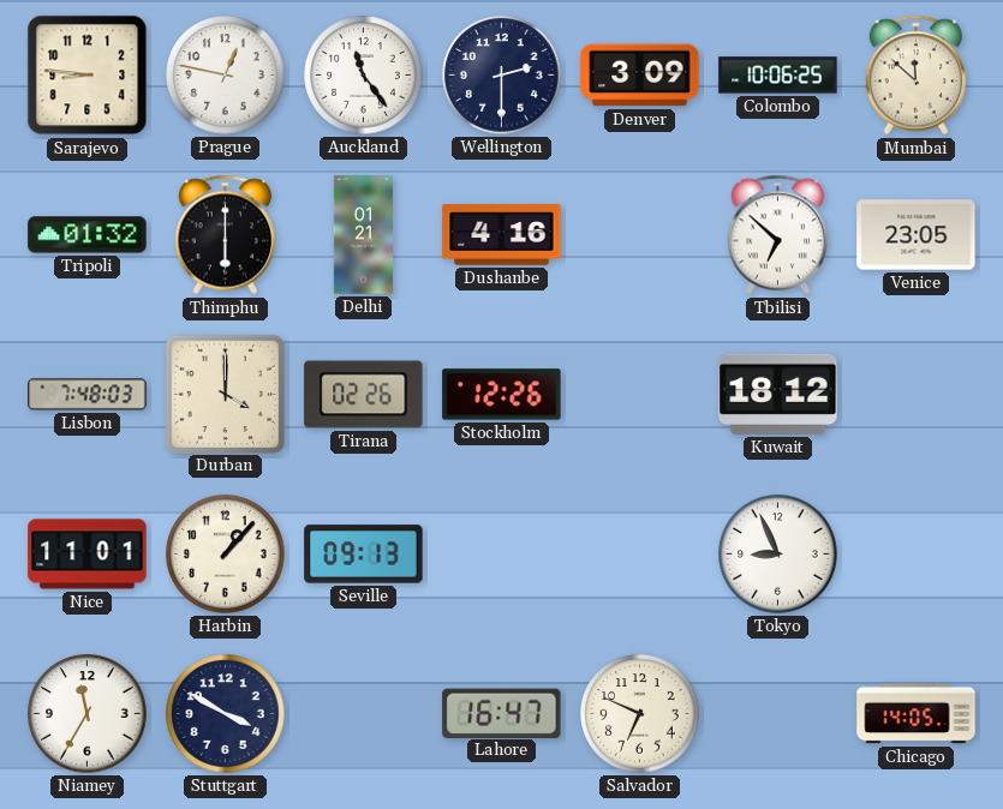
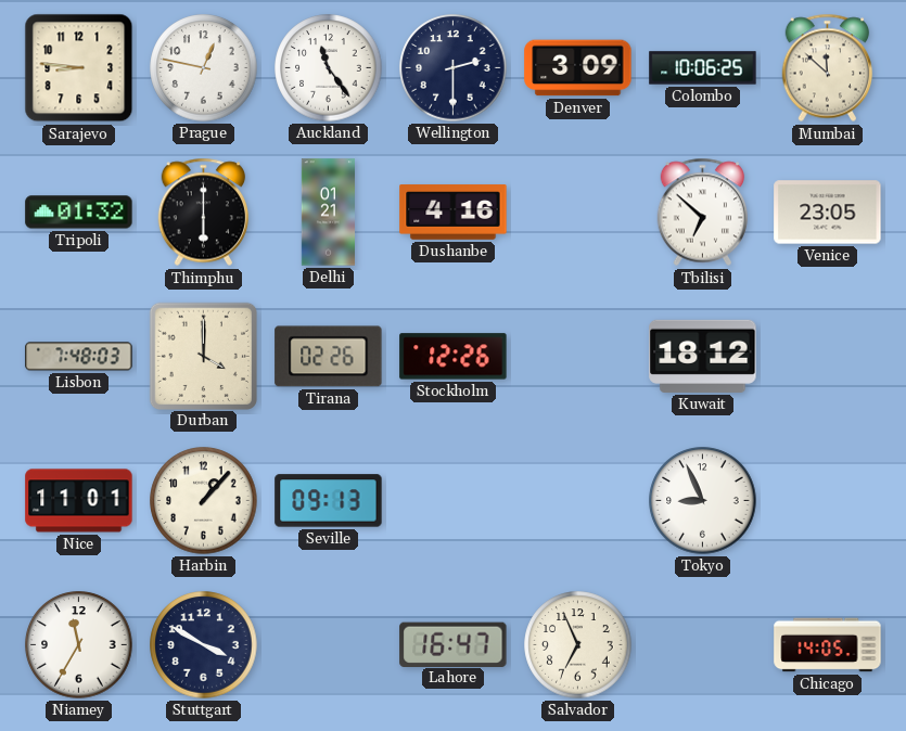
Salvador: 6:49 -> 6:56 (578, 645)
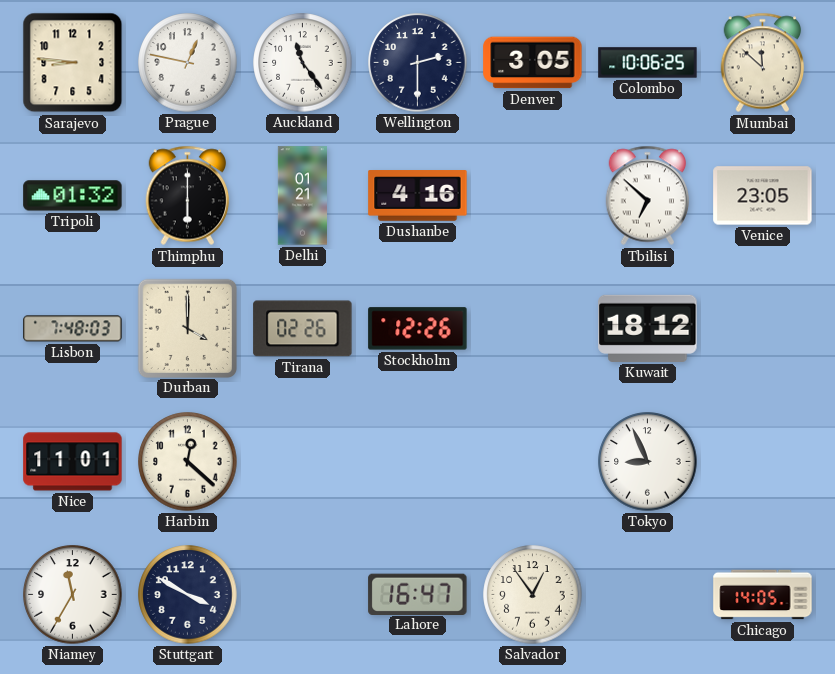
Denver: 3:09 -> 3:05 (533, 63)
Harbin: 1:07 -> 12:22 (188, 462)
Seville: 09:13 -> none (329, 501)
Salvador: 6:56 -> 12:54 (533, 595)
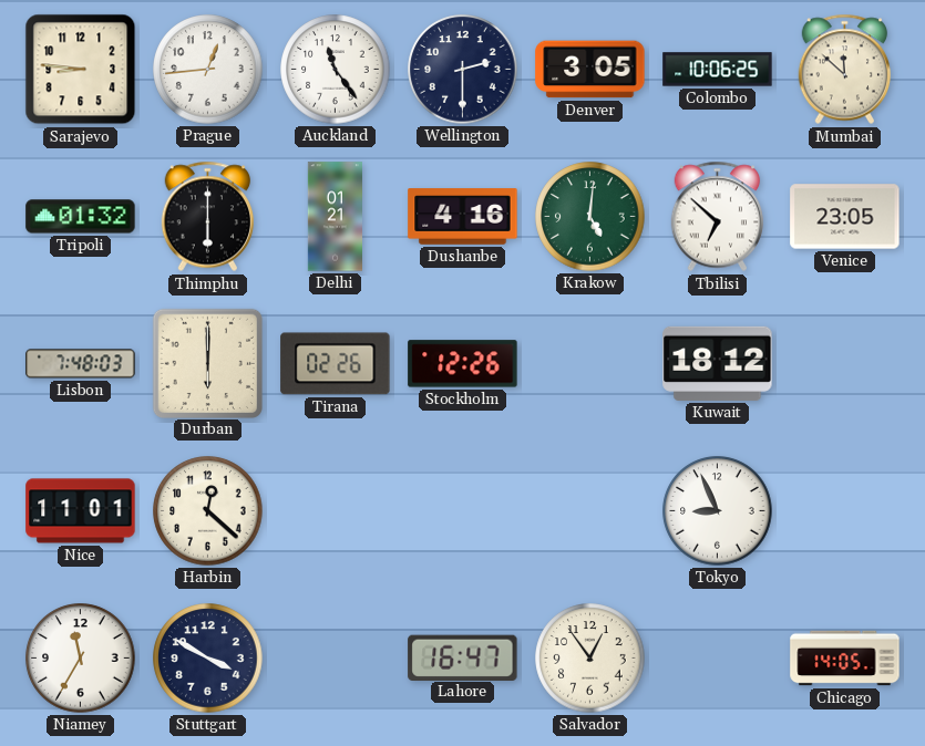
Prague: 12:47 -> 12:44 (208, 70)
Krakow: none -> 5:01 (590, 217)
Durban: 4:00 -> 6:00 (207, 363)
